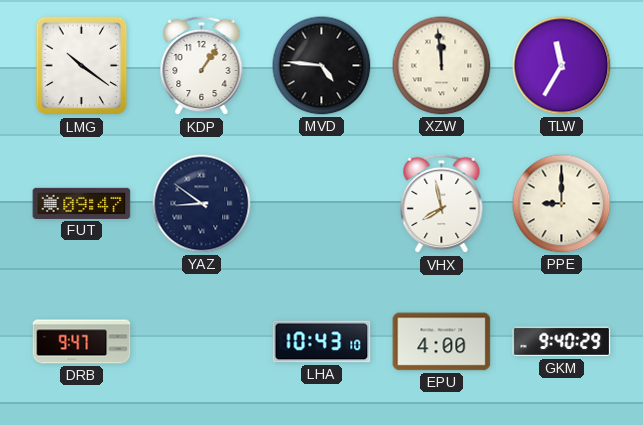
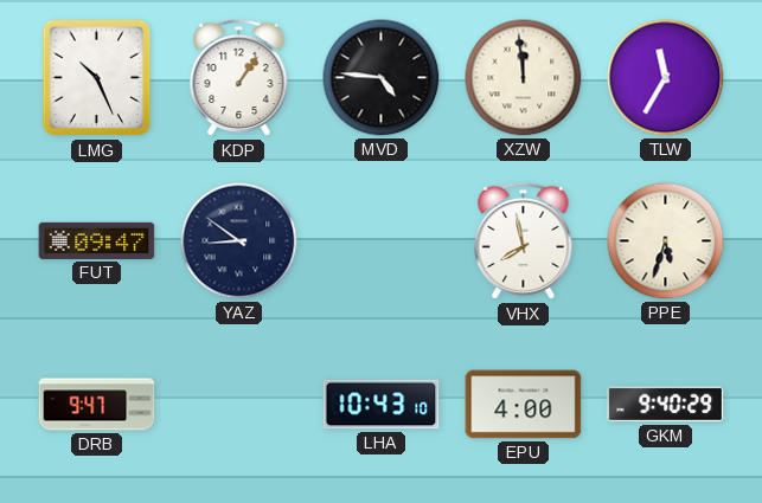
LMG: 10:21 -> 10:26 (97, 78)
PPE: 9:00 -> 5:33 (666, 241)
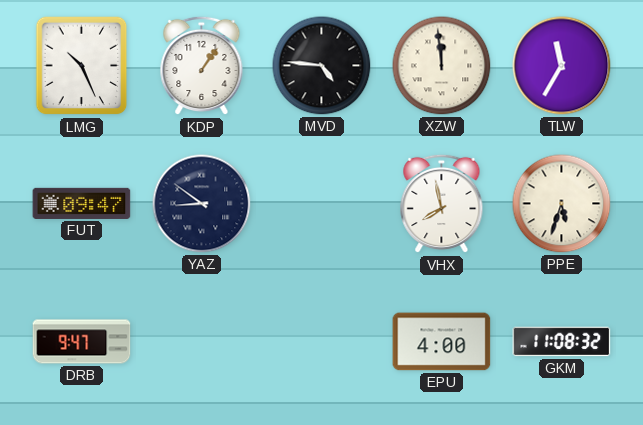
LHA: 10:43 -> none (382, 405)
GKM: 9:40 -> 11:08 (562, 342)
